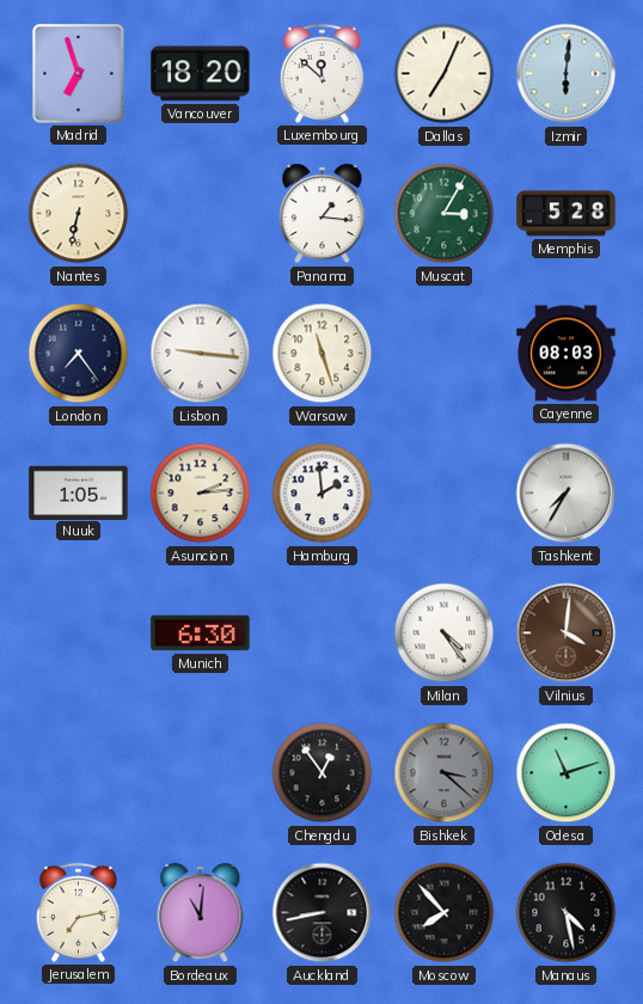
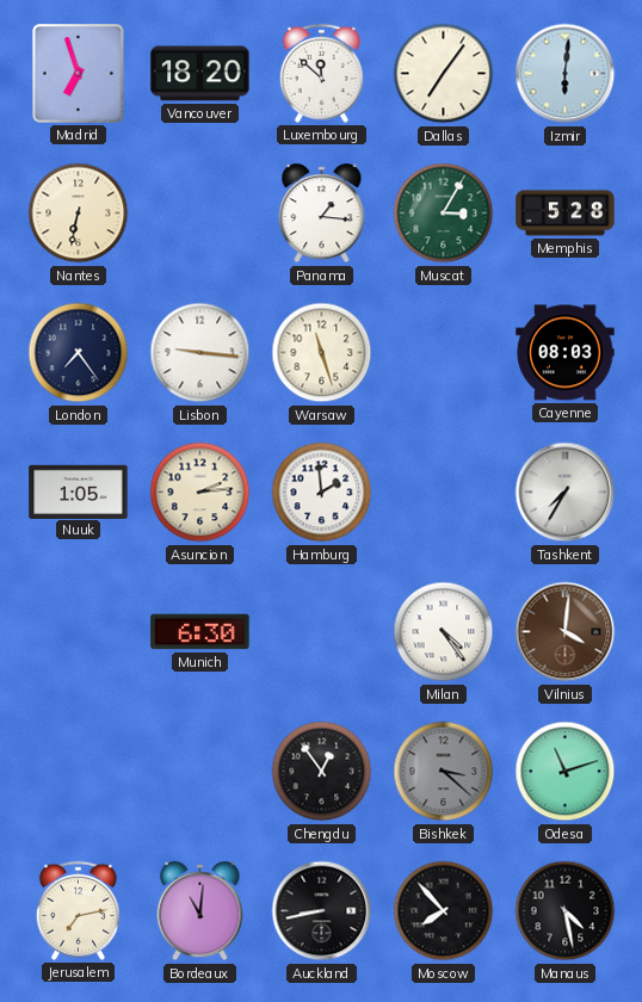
Dallas: 7:04 -> 7:06 (444, 74)
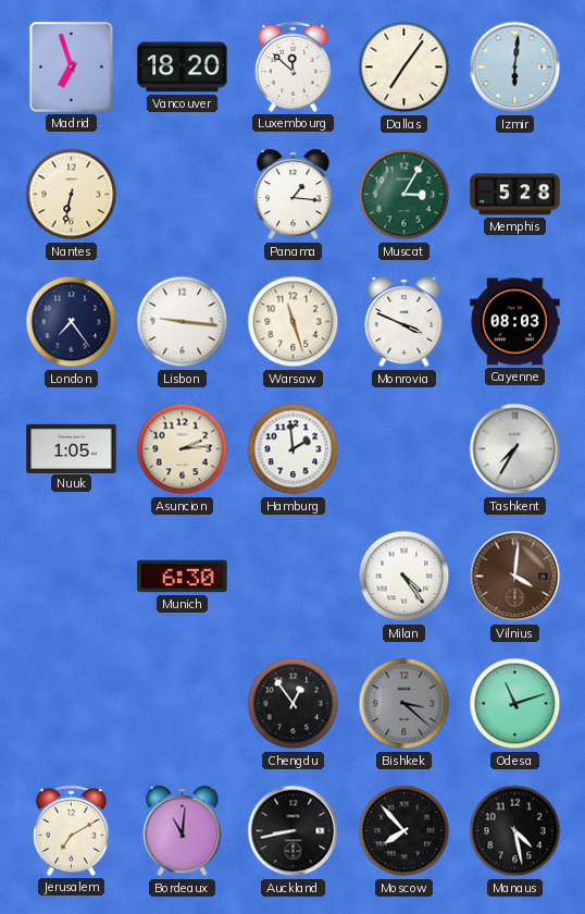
Monrovia: none -> 3:49 (404, 322)
Jerusalem: 7:13 -> 7:10 (71, 830)
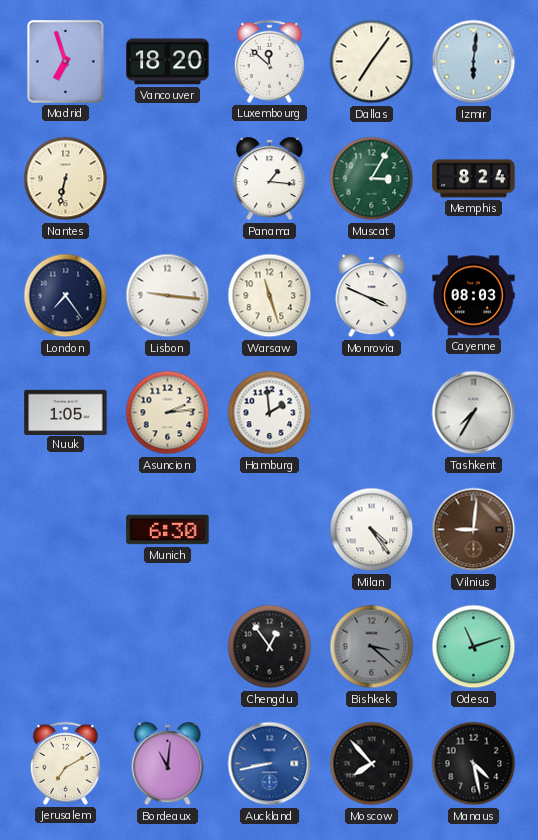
Memphis: 5:28 -> 8:24 (474, 179)
Vilnius: 4:01 -> 9:01 (474, 530)
Auckland dial: black -> blue (270, 764)
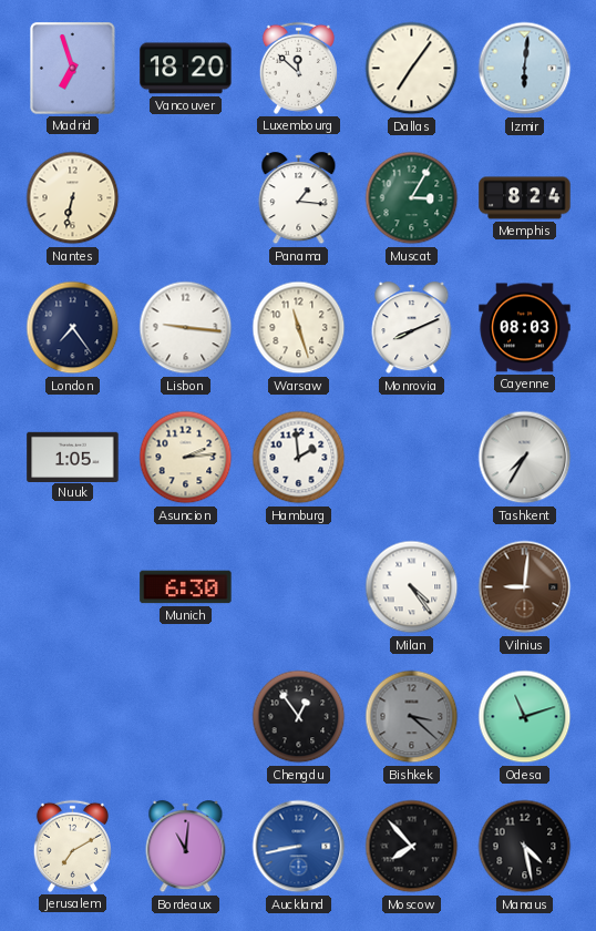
Monrovia: 3:49 -> 8:11 (412, 328)
